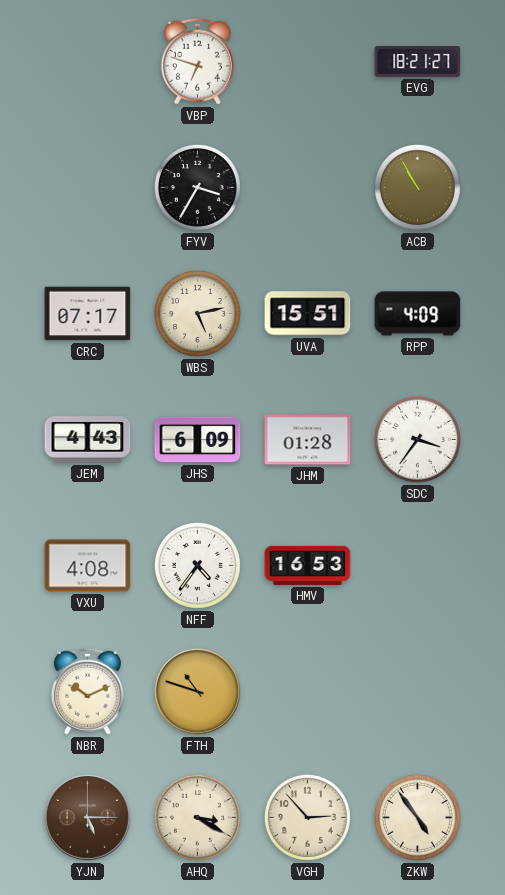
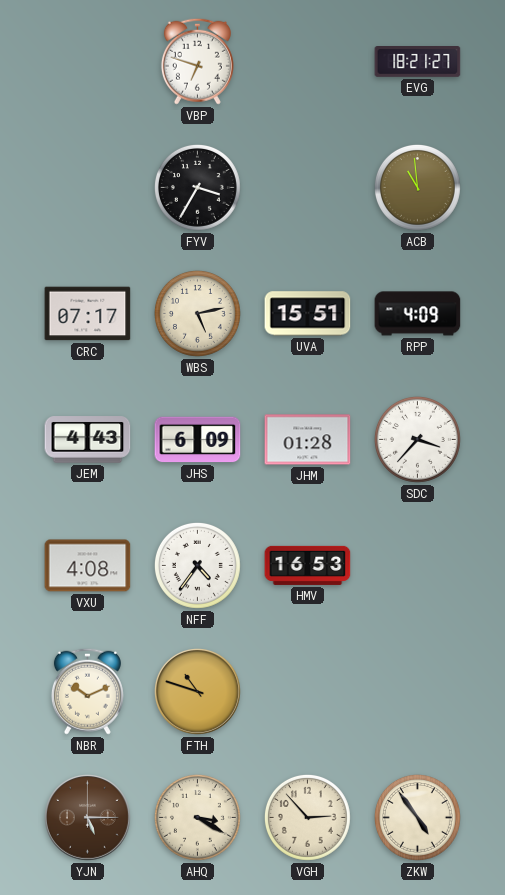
ACB: 10:55 -> 10:59 (417, 187)
SDC: 3:36 -> 3:37 (417, 439)
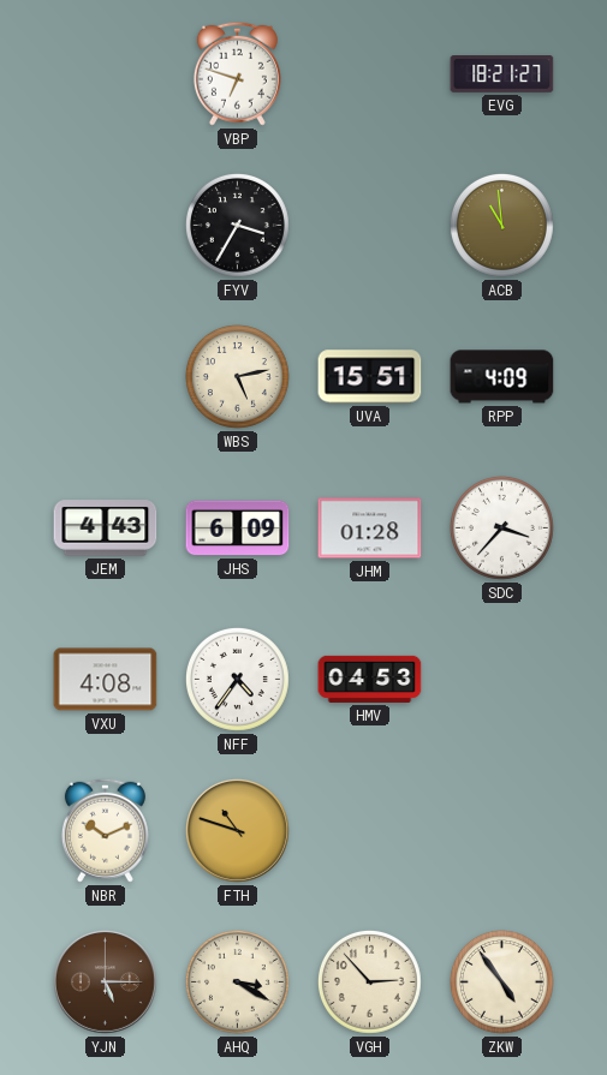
CRC: 07:17 -> none (88, 314)
HMV: 16:53 -> 04:53 (370, 679)
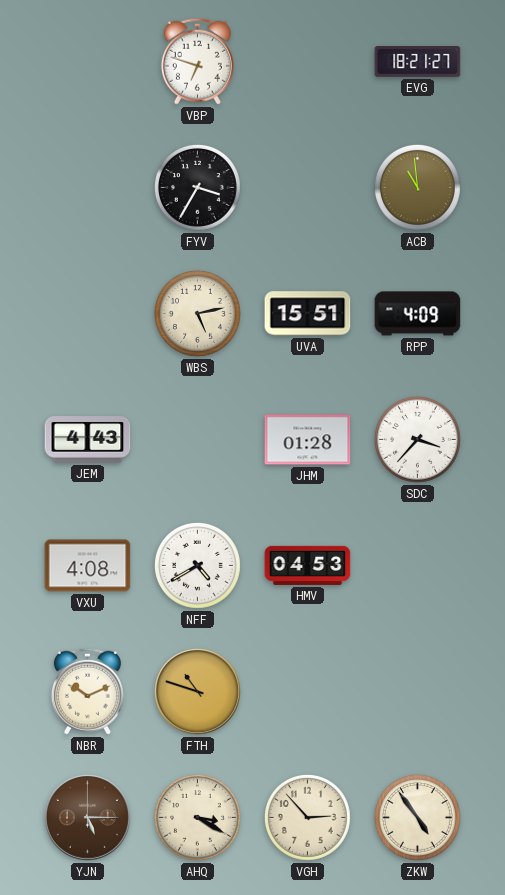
JHS: 6:09 -> none (238, 528)
NFF: 4:36 -> 4:40 (197, 565)
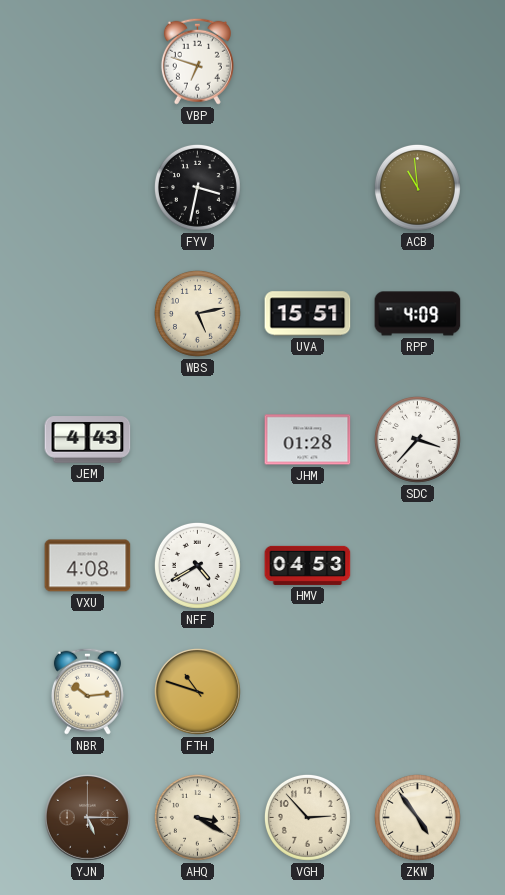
EVG: 18:21 -> none (418, 62)
FYV: 3:35 -> 3:32 (197, 187)
NBR: 10:11 -> 10:14 (87, 691)
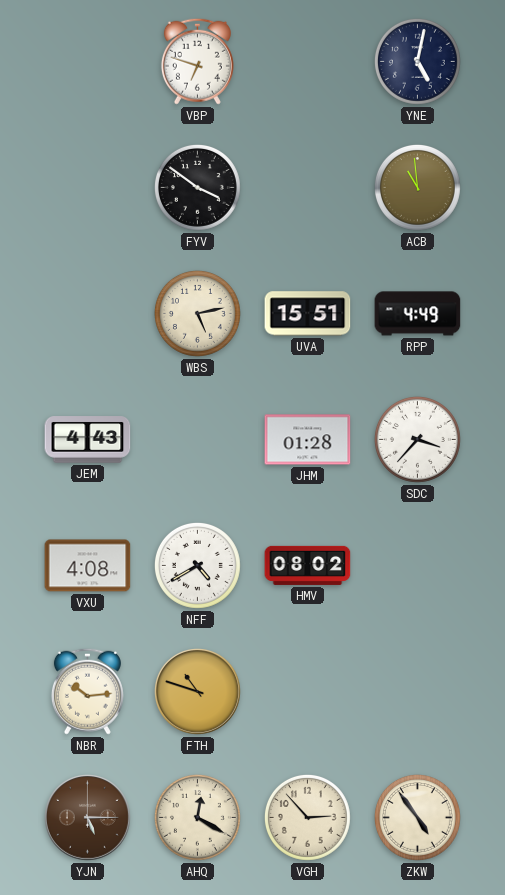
YNE: none -> 5:02 (417, 61)
FYV: 3:32 -> 3:51 (197, 187)
RPP: 4:09 -> 4:49 (418, 314)
HMV: 04:53 -> 08:02 (308, 565)
AHQ: 3:20 -> 12:20 (197, 817)
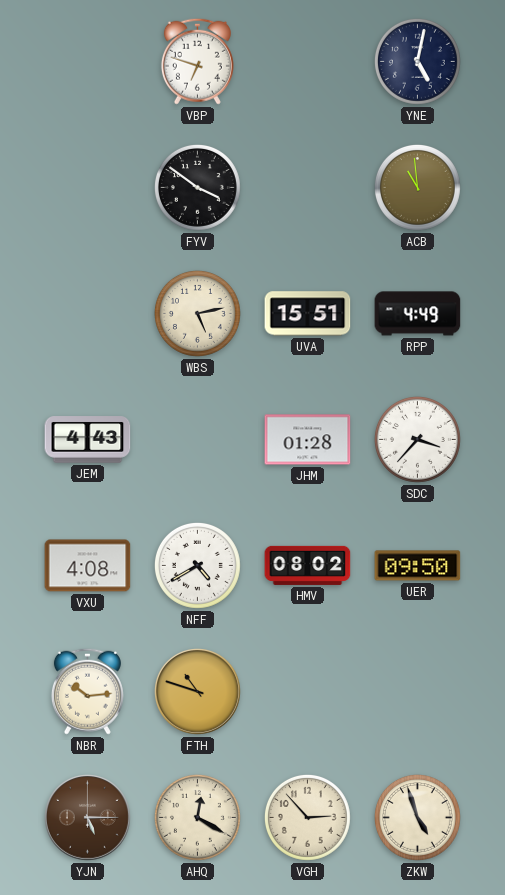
UER: none -> 09:50 (418, 566)
ZKW: 4:54 -> 4:57 (417, 817)
